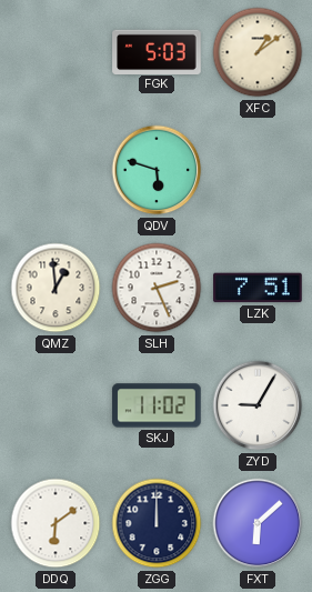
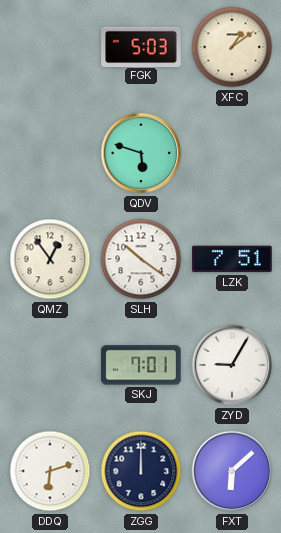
QMZ: 12:59 -> 12:54 (50, 259)
SLH: 2:26 -> 10:21 (141, 259)
SKJ: 11:02 -> 7:01 (141, 365)
DDQ: 6:09 -> 6:12 (50, 471)
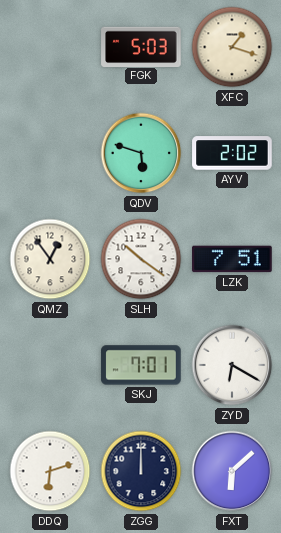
XFC: 1:09 -> 1:18 (232, 47)
AYV: none -> 2:02 (232, 153)
ZYD: 9:05 -> 6:20 (232, 365)
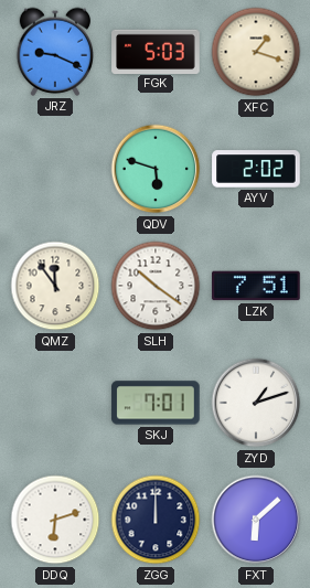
JRZ: none -> 9:19 (55, 52)
QMZ: 12:54 -> 11:54 (55, 286)
ZYD: 6:20 -> 1:12 (256, 403)
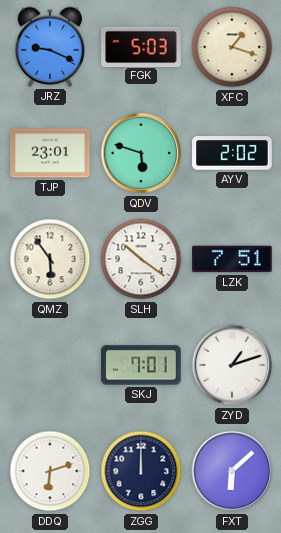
TJP: none -> 23:01 (50, 153)
QMZ: 11:54 -> 5:54 (50, 259)
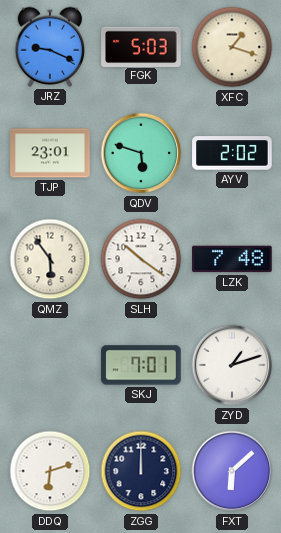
LZK: 7:51 -> 7:48 (232, 259)
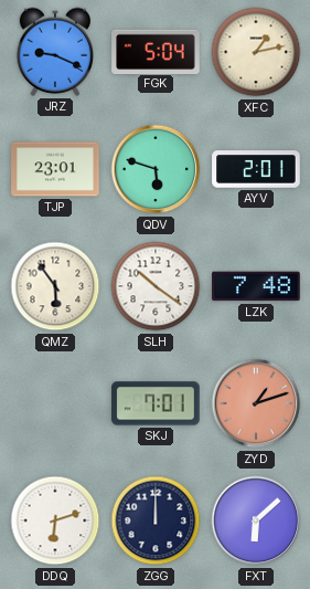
FGK: 5:03 -> 5:04 (156, 51)
XFC: 1:18 -> 1:13 (256, 52)
AYV: 2:02 -> 2:01 (256, 169)
ZYD dial: white -> salmon (256, 403)
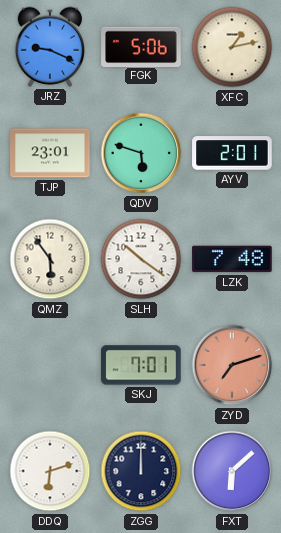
FGK: 5:04 -> 5:06 (141, 46)
ZYD: 1:12 -> 7:12 (232, 365)
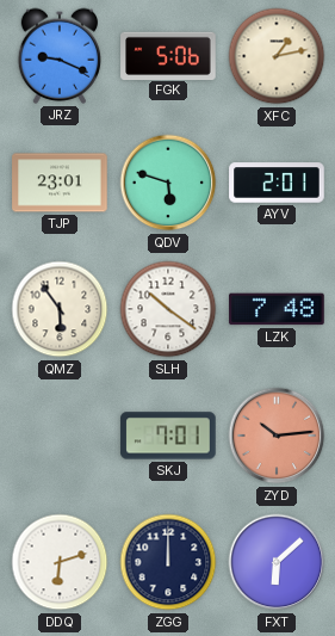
ZYD: 7:12 -> 10:14 (277, 436)
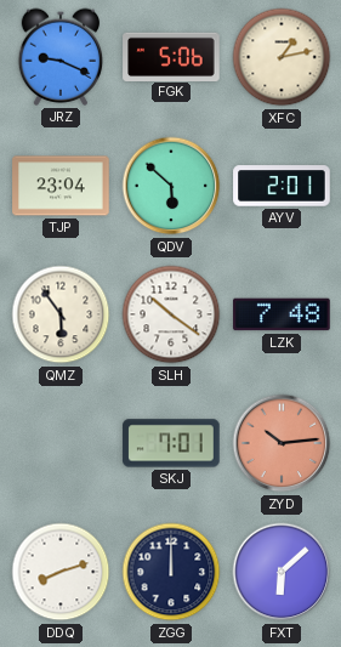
TJP: 23:01 -> 23:04 (61, 186)
QDV: 5:48 -> 5:52 (171, 186)
DDQ: 6:12 -> 8:12 (61, 572)
